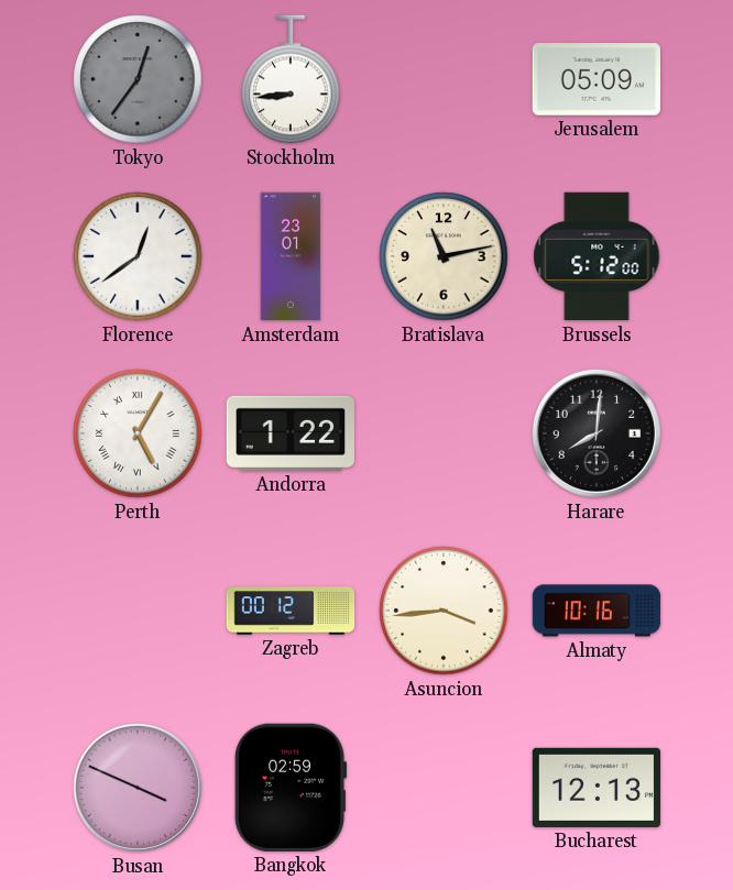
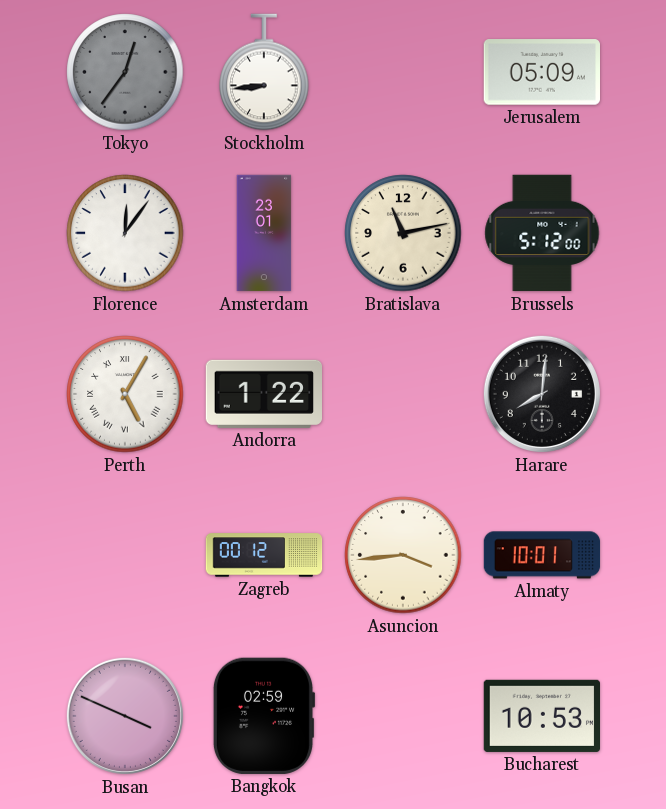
Florence: 12:39 -> 12:06 (125, 233)
Almaty: 10:16 -> 10:01 (542, 555)
Bucharest: 12:13 -> 10:53 (541, 716)
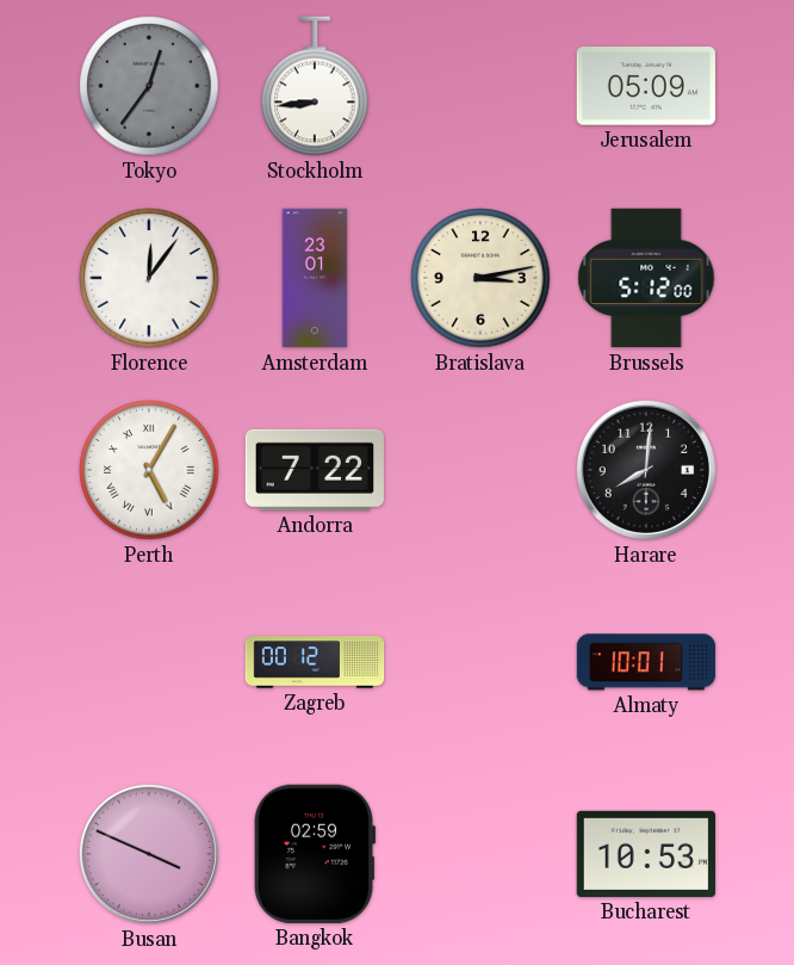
Bratislava: 11:13 -> 3:13 (480, 278)
Andorra: 1:22 -> 7:22 (314, 470)
Asuncion: 3:44 -> none (403, 555)
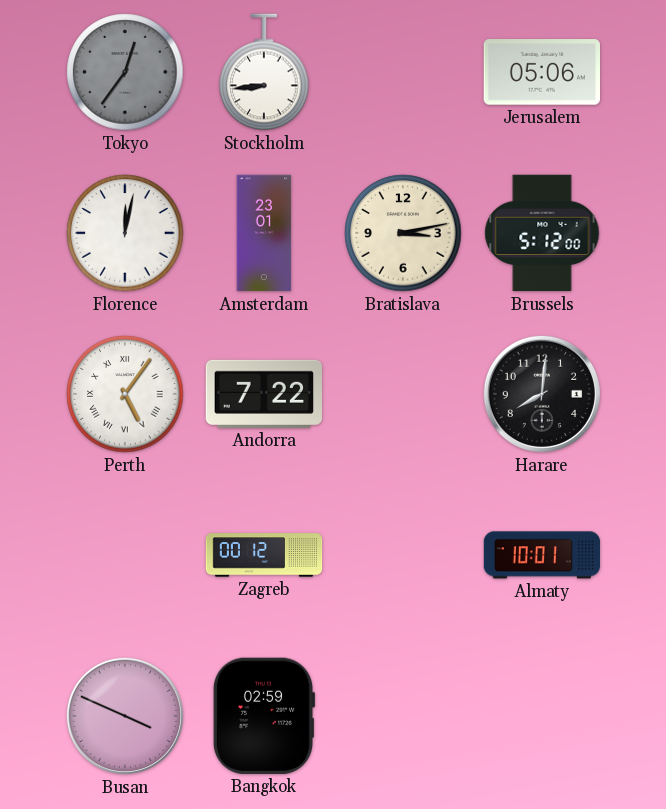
Jerusalem: 05:09 -> 05:06 (541, 72)
Florence: 12:06 -> 12:02 (125, 233)
Perth: 5:05 -> 5:06 (125, 394)
Bucharest: 10:53 -> none (645, 854)
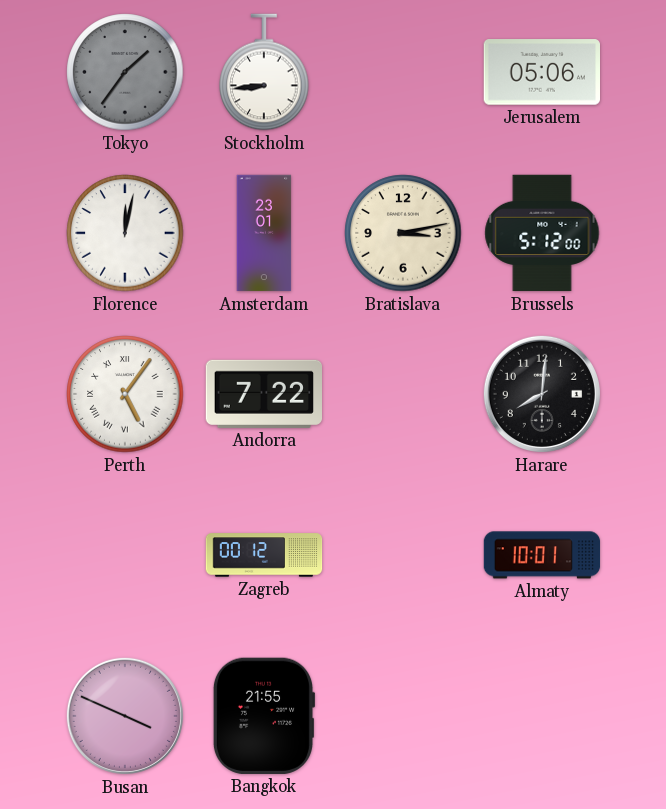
Tokyo: 12:36 -> 1:36 (125, 72)
Bangkok: 02:59 -> 21:55 (264, 716)
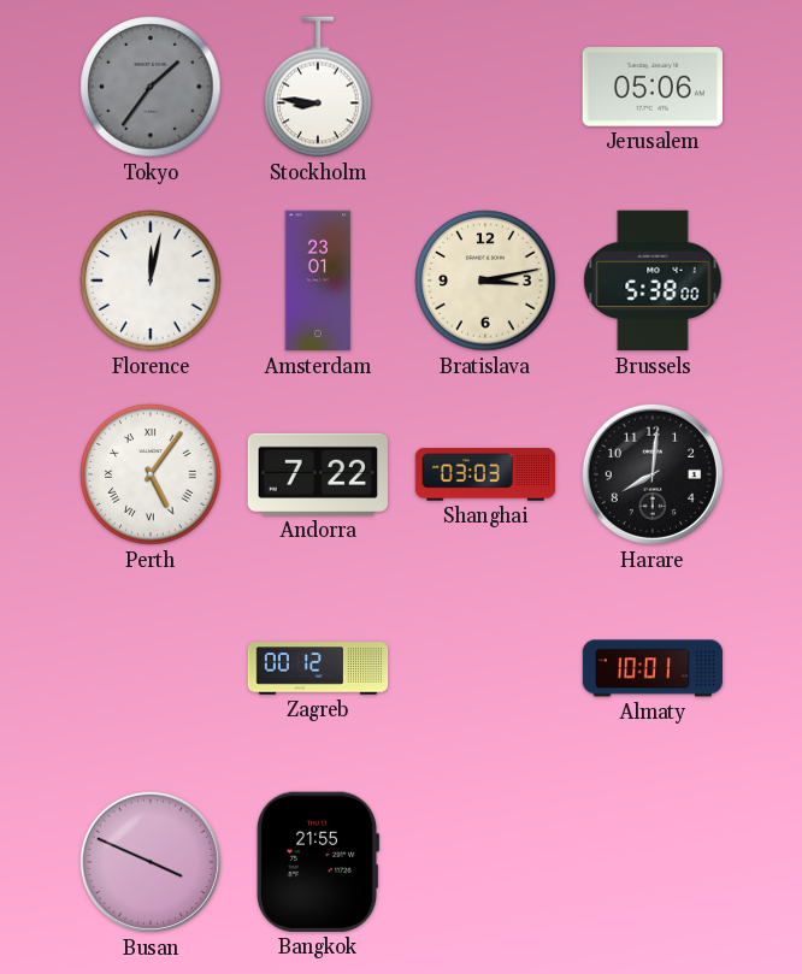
Stockholm: 8:44 -> 8:46 (318, 87)
Brussels: 5:12 -> 5:38 (653, 281)
Shanghai: none -> 03:03 (485, 474)
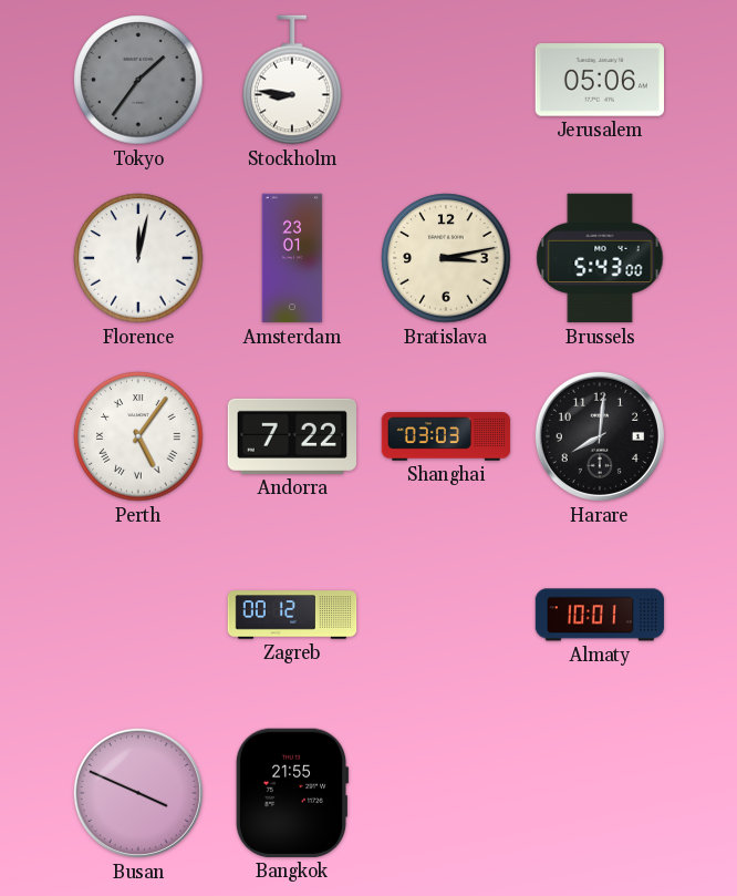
Brussels: 5:38 -> 5:43 (600, 258)
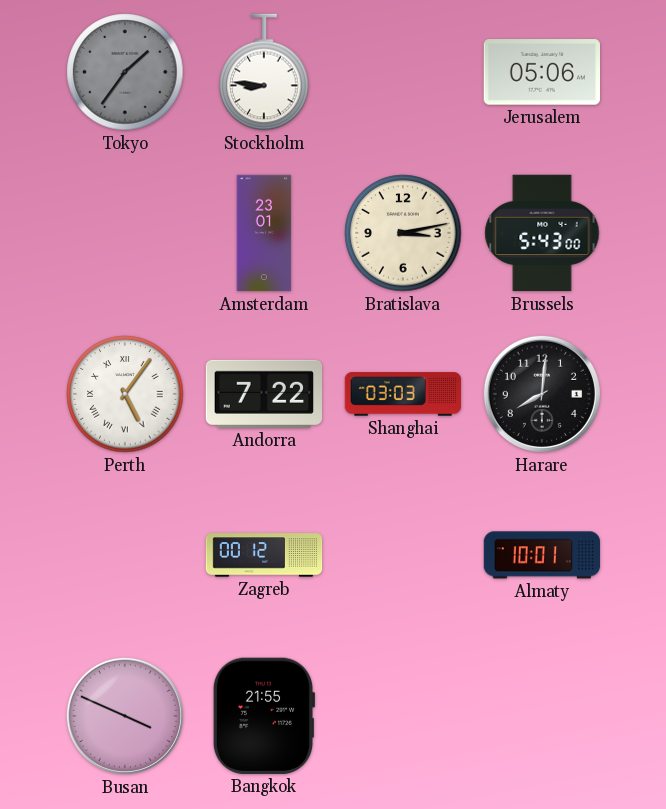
Florence: 12:02 -> none (138, 258)
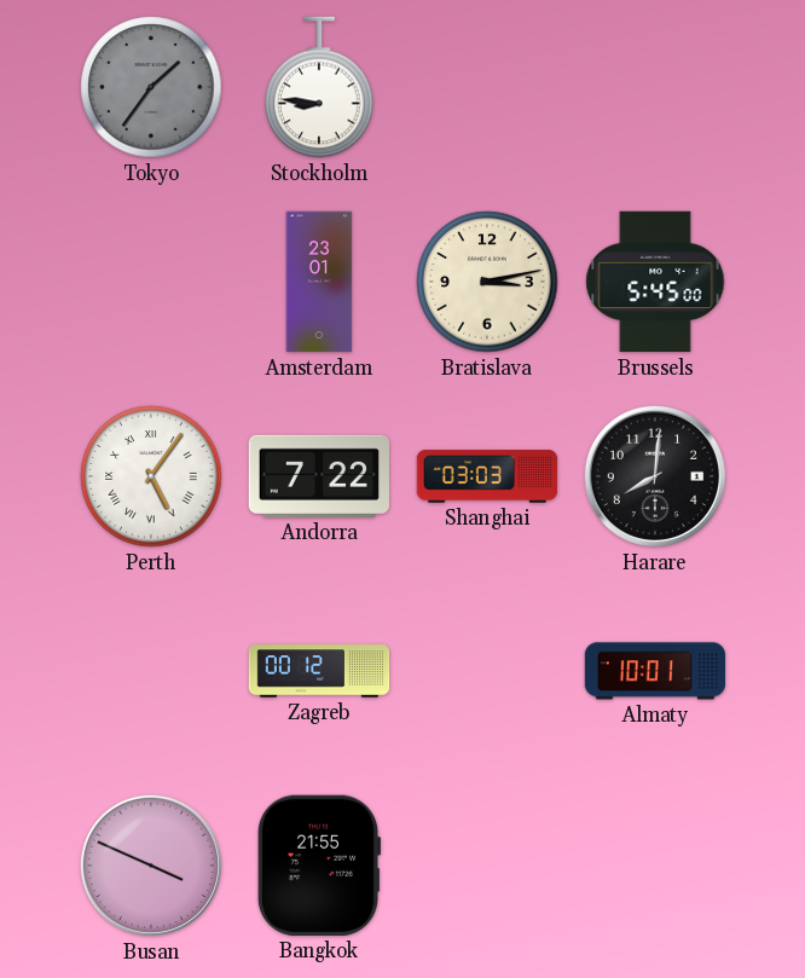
Jerusalem: 05:06 -> none (541, 72)
Brussels: 5:43 -> 5:45 (655, 282)
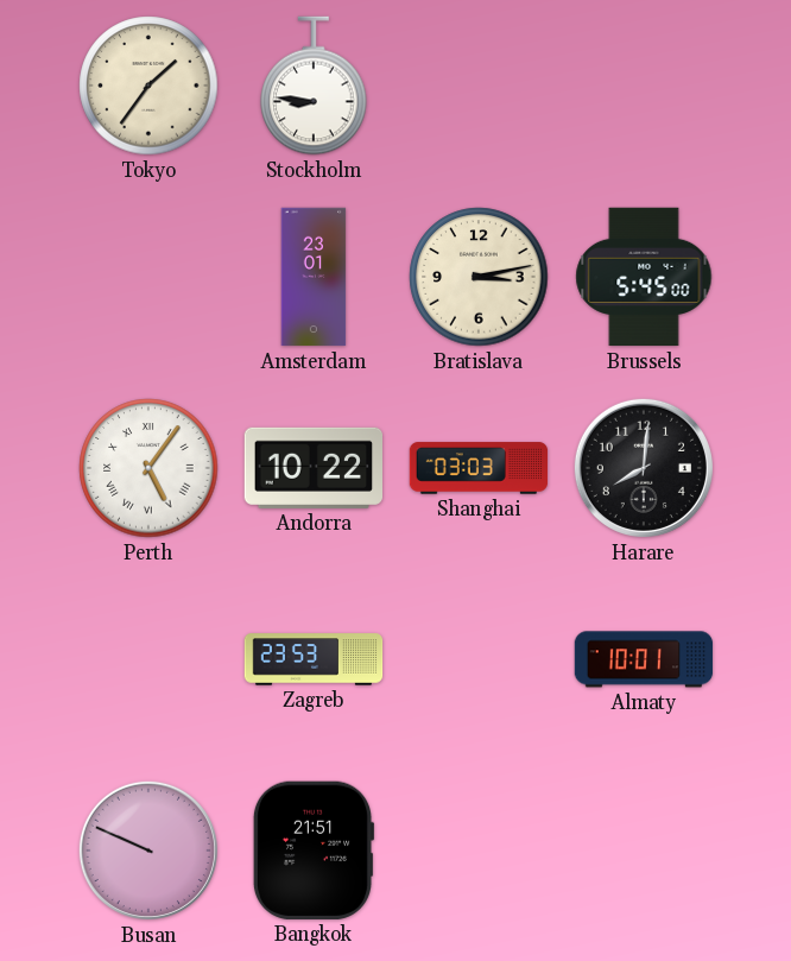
Tokyo dial: grey -> cream (148, 86)
Andorra: 7:22 -> 10:22 (312, 468)
Zagreb: 00:12 -> 23:53 (314, 659)
Busan: 3:49 -> 9:49 (148, 851)
Bangkok: 21:55 -> 21:51 (314, 851)
